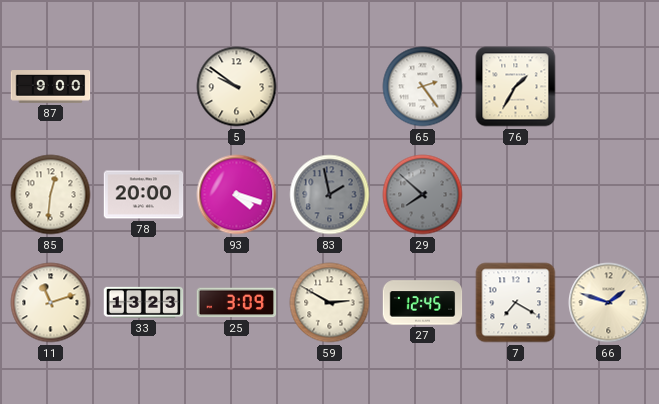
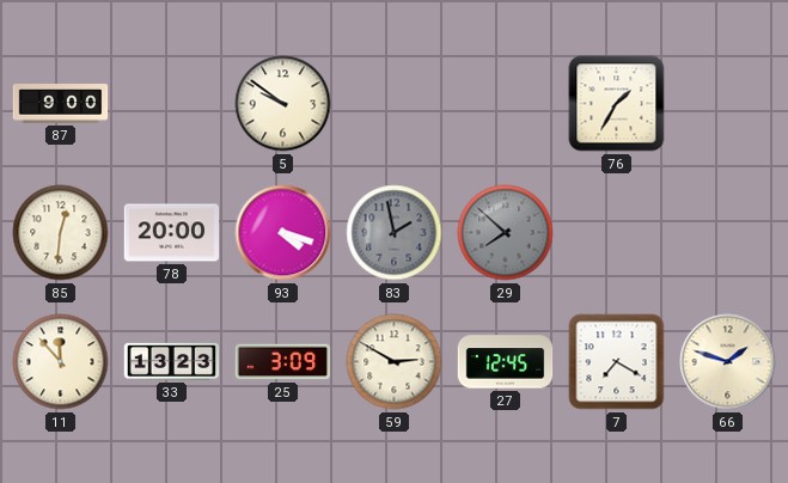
65: 2:24 -> none (423, 87)
11: 11:12 -> 11:53 (61, 362)
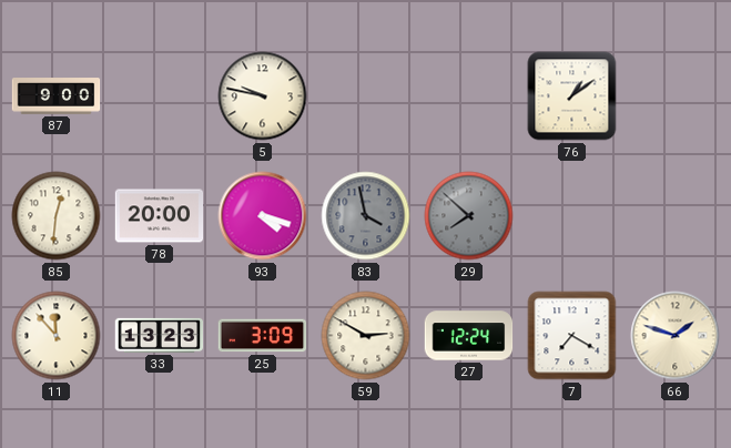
5: 9:51 -> 9:47 (263, 96)
76: 1:35 -> 1:09 (572, 96)
83: 1:58 -> 3:58 (366, 216)
27: 12:45 -> 12:24 (469, 336)
